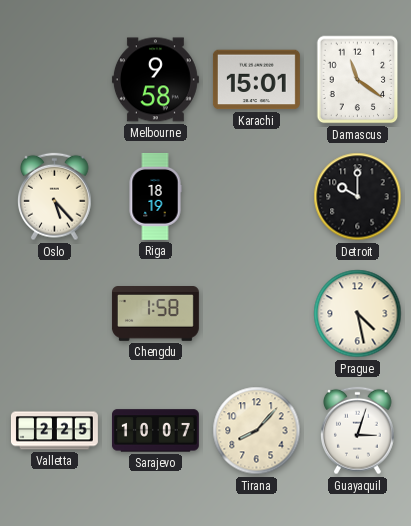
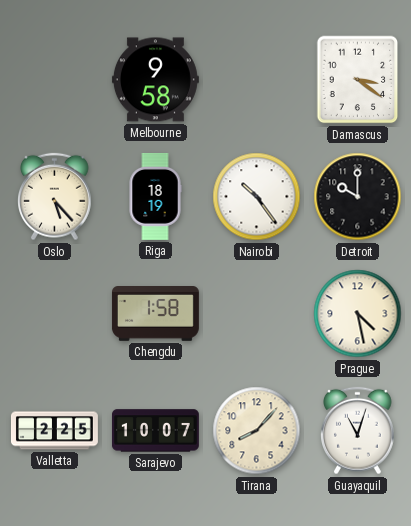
Karachi: 15:01 -> none (256, 80)
Damascus: 11:21 -> 3:21 (358, 80)
Nairobi: none -> 10:24 (257, 197)
Guayaquil: 3:03 -> 11:03 (358, 431)
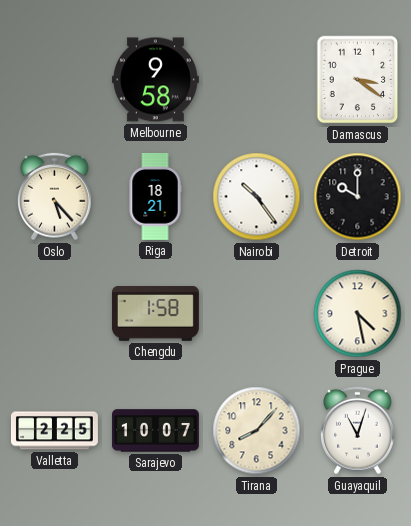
Riga: 18:19 -> 18:21 (155, 196)
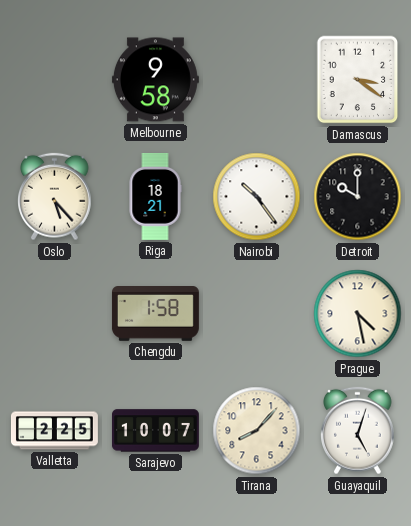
Guayaquil: 11:03 -> 5:03 (358, 431)
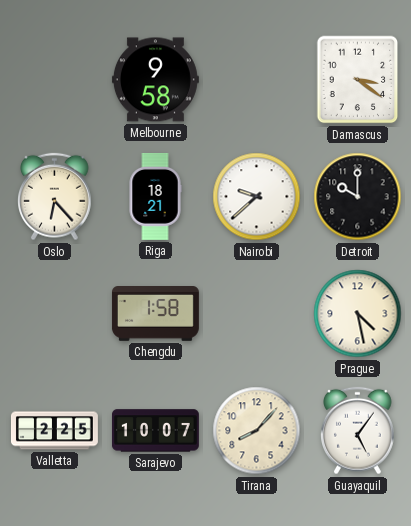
Oslo: 5:23 -> 6:23 (55, 197)
Nairobi: 10:24 -> 9:38 (257, 197)
Guayaquil: 5:03 -> 5:06 (358, 431)
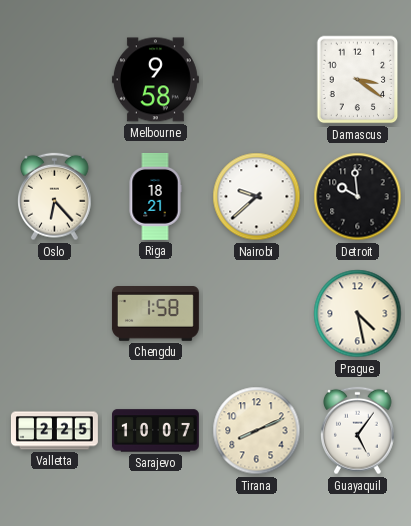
Detroit: 10:00 -> 9:59 (358, 197)
Tirana: 8:07 -> 8:11 (257, 431)
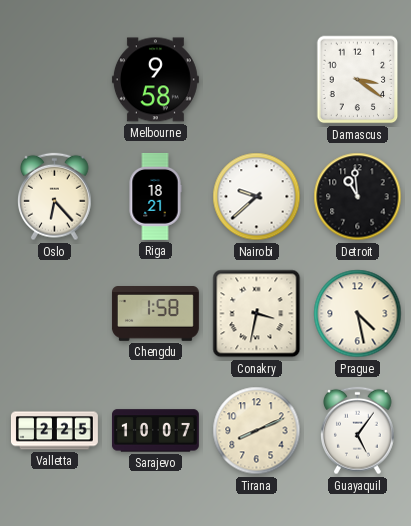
Detroit: 9:59 -> 10:59 (358, 197)
Conakry: none -> 3:32 (257, 314)
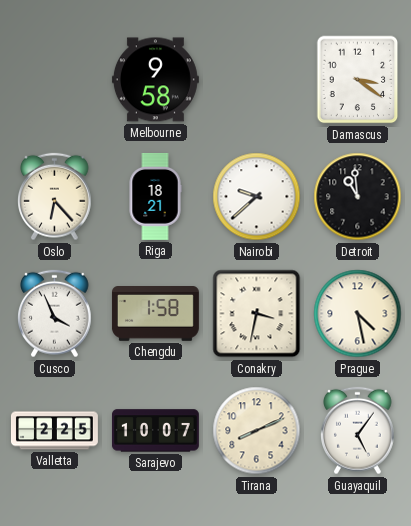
Cusco: none -> 3:56 (55, 314)
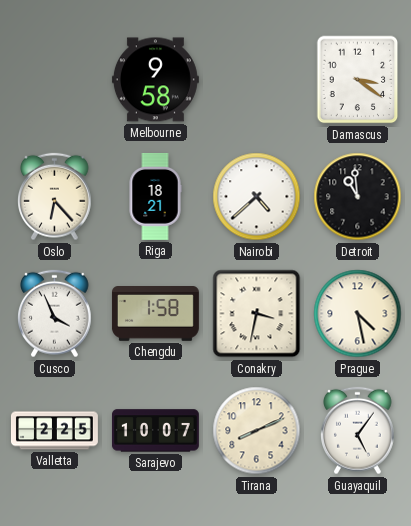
Nairobi: 9:38 -> 4:38 (257, 197)
